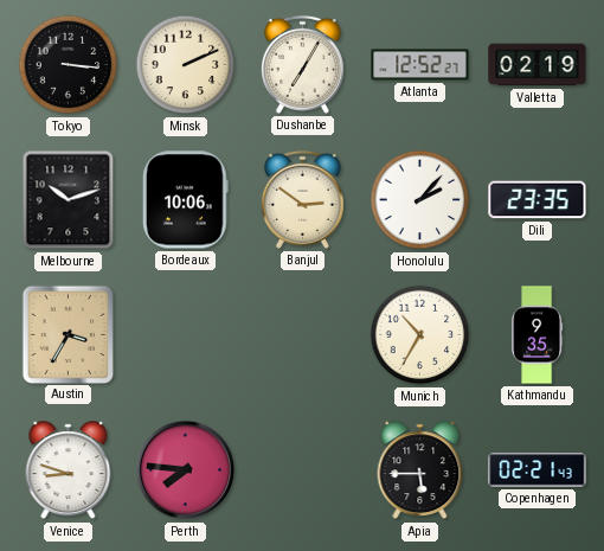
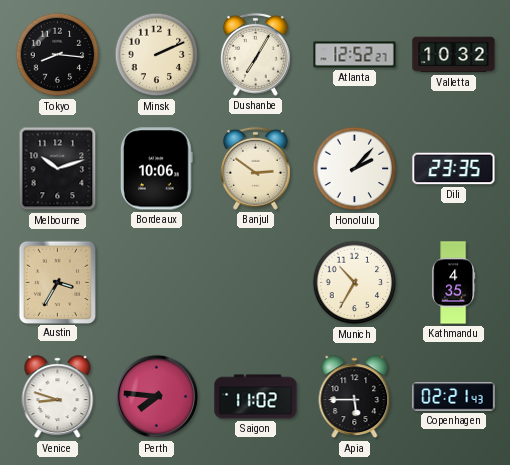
Tokyo: 3:16 -> 8:16 (58, 55)
Valletta: 02:19 -> 10:32 (454, 55)
Kathmandu: 9:35 -> 4:35 (454, 283)
Saigon: none -> 11:02 (256, 397)
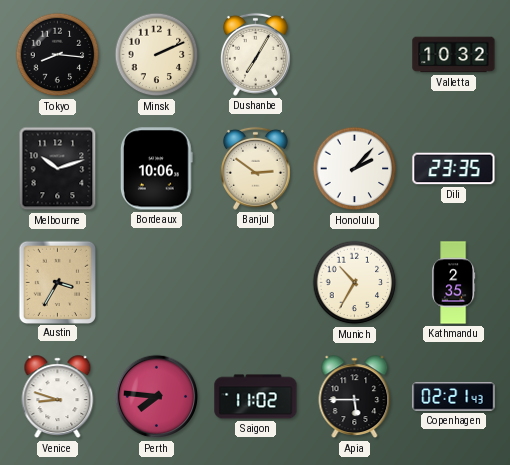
Atlanta: 12:52 -> none (355, 55)
Kathmandu: 4:35 -> 2:35 (454, 283)
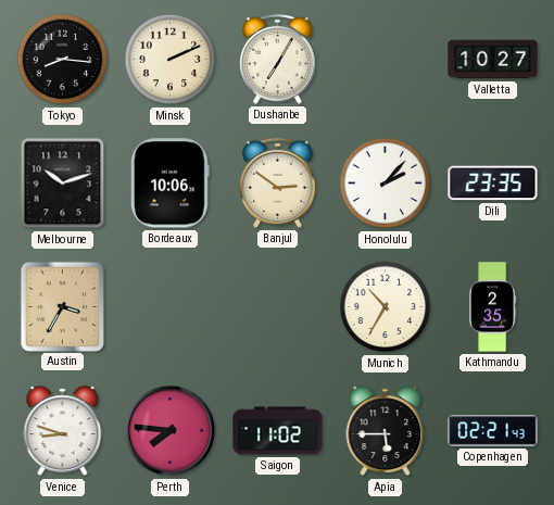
Valletta: 10:32 -> 10:27 (493, 60)
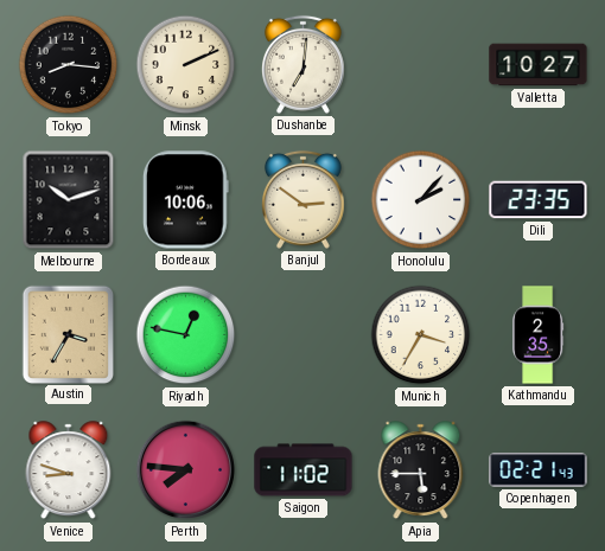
Dushanbe: 7:05 -> 7:01 (302, 64)
Riyadh: none -> 12:47 (186, 335)
Munich: 10:35 -> 3:35 (421, 335)
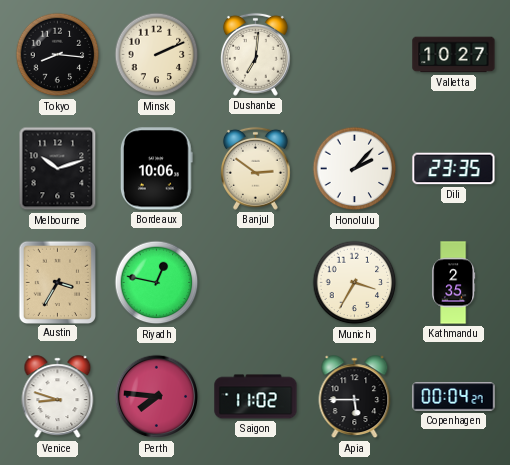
Copenhagen: 02:21 -> 00:04 (454, 397)
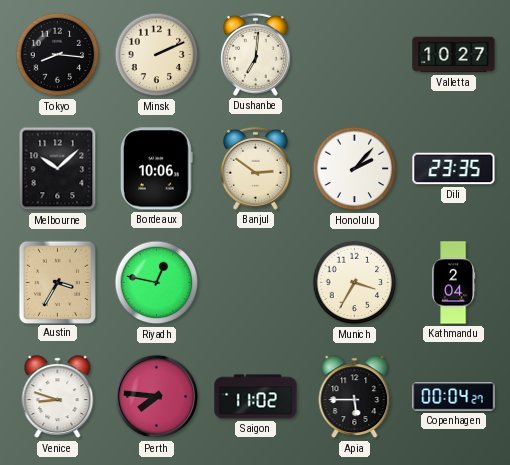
Melbourne: 10:12 -> 10:08 (58, 169)
Kathmandu: 2:35 -> 2:04 (454, 283)
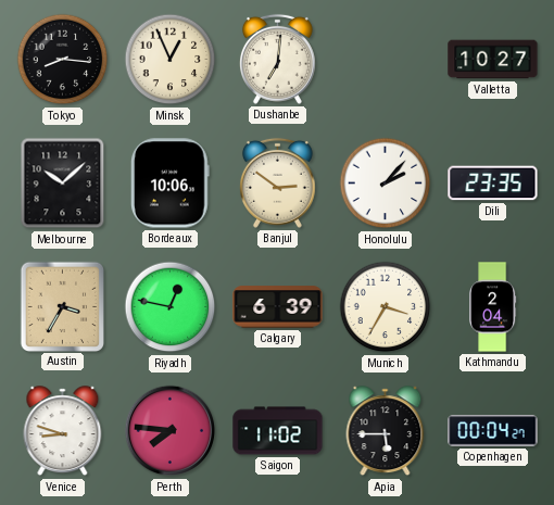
Minsk: 2:11 -> 12:56 (171, 60)
Calgary: none -> 6:39 (278, 307)
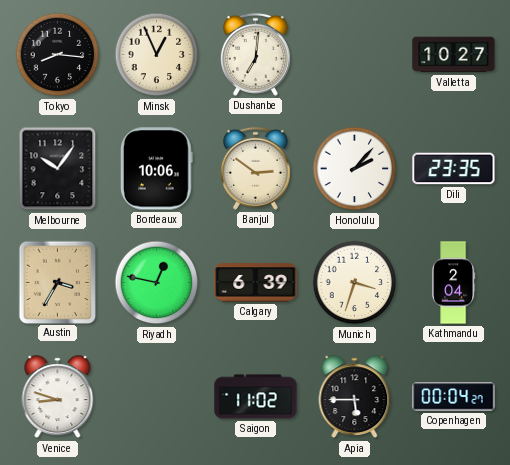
Melbourne: 10:08 -> 10:06 (58, 169)
Munich: 3:35 -> 3:33 (355, 283)
Perth: 7:46 -> none (171, 431)
